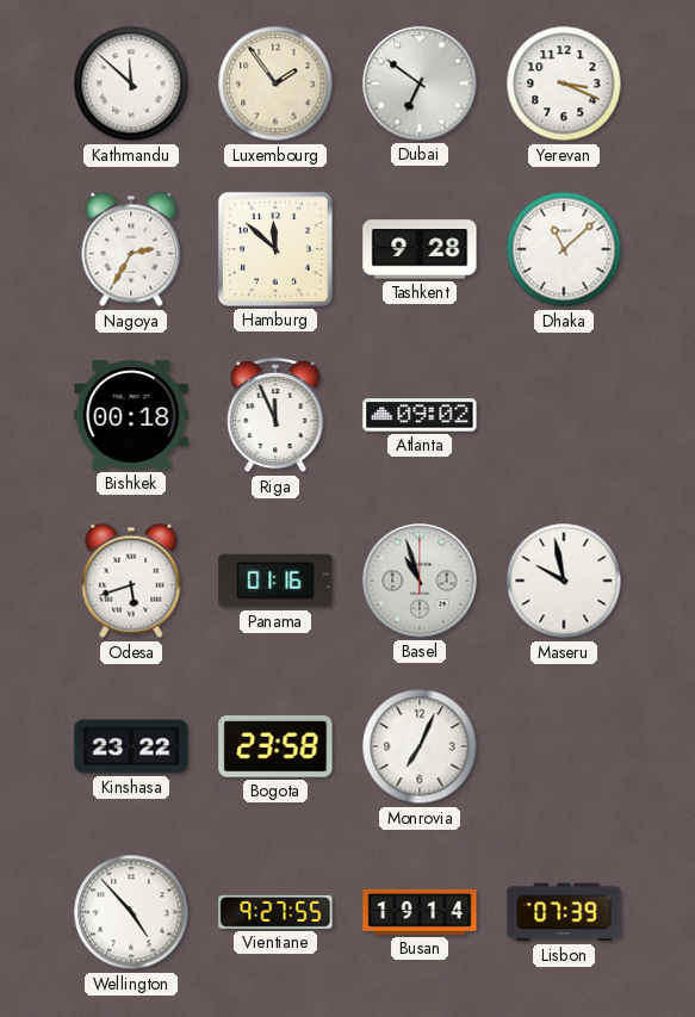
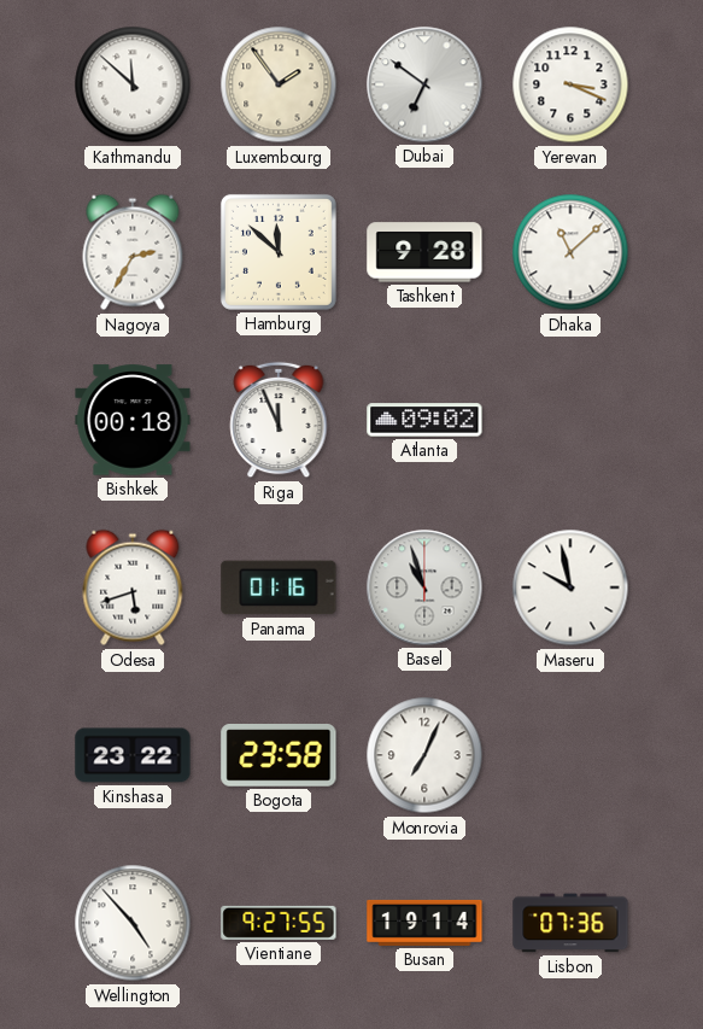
Lisbon: 07:39 -> 07:36 (570, 923)
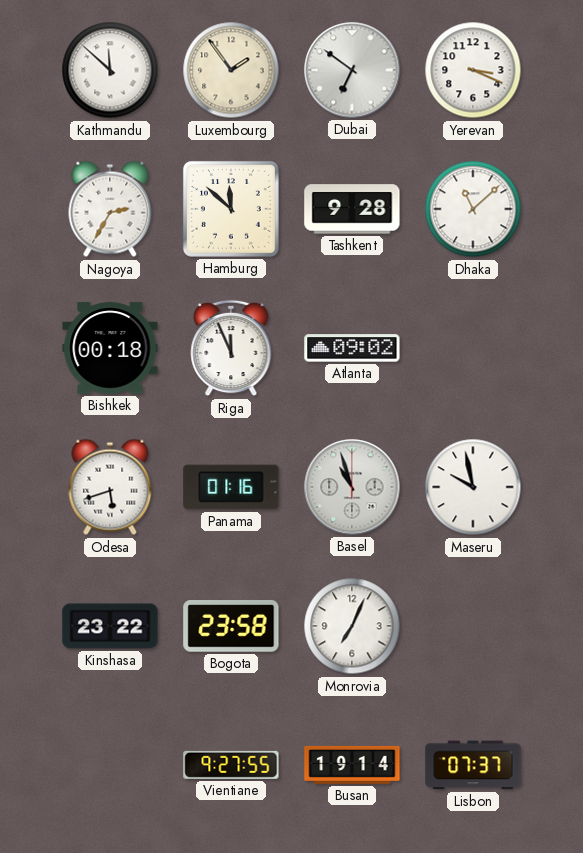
Wellington: 4:53 -> none (133, 923)
Lisbon: 07:36 -> 07:37 (473, 765)
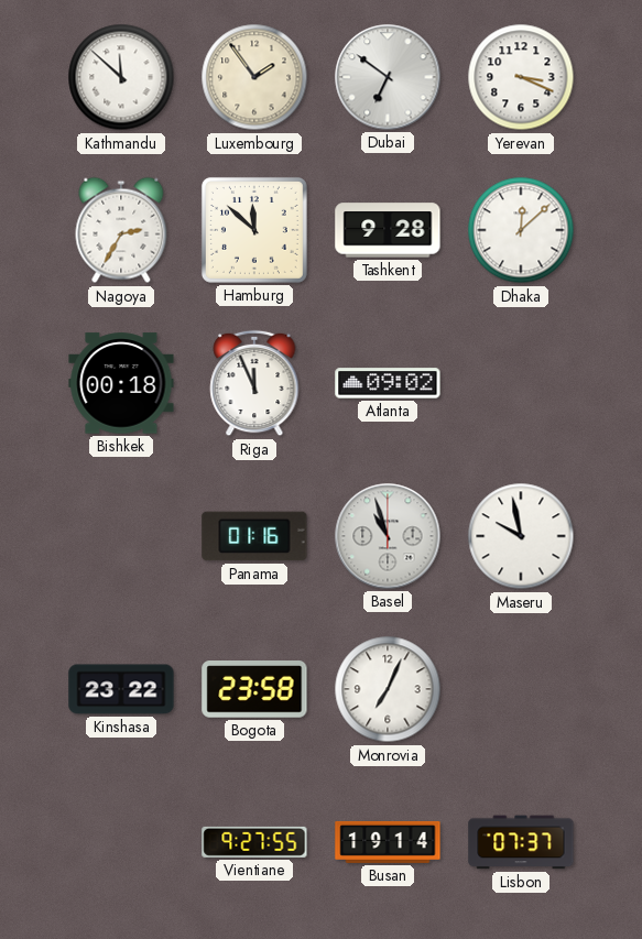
Dhaka: 11:08 -> 12:08 (521, 230)
Odesa: 5:42 -> none (110, 487)
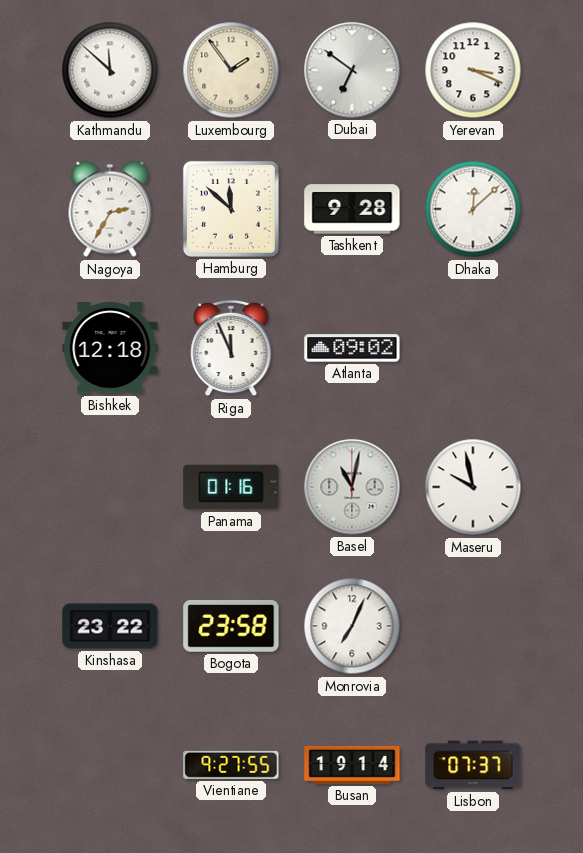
Bishkek: 00:18 -> 12:18 (110, 348)
Basel: 10:57 -> 11:02 (352, 487)
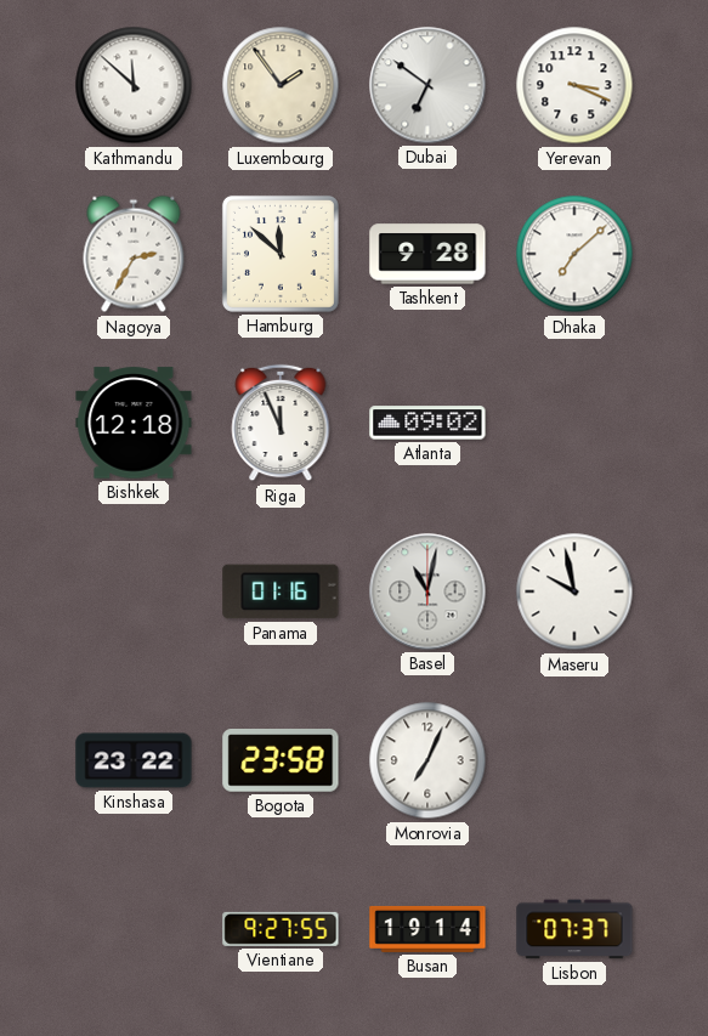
Dhaka: 12:08 -> 7:08 (574, 254)
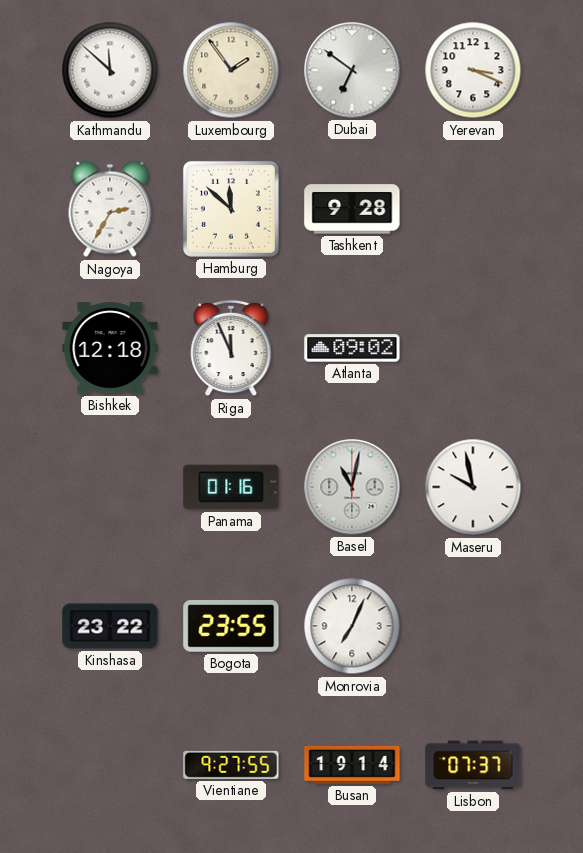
Dhaka: 7:08 -> none (574, 254)
Bogota: 23:58 -> 23:55 (231, 626)
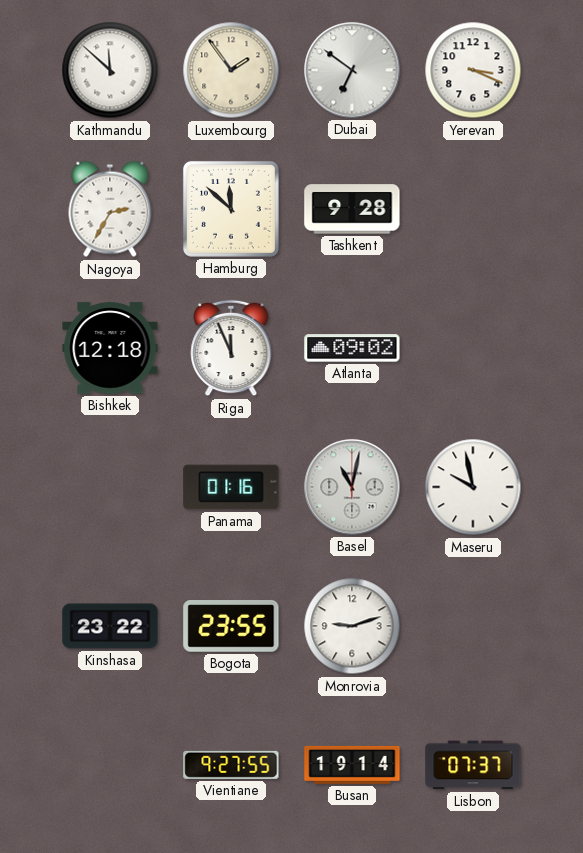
Monrovia: 7:04 -> 9:12 (352, 626)
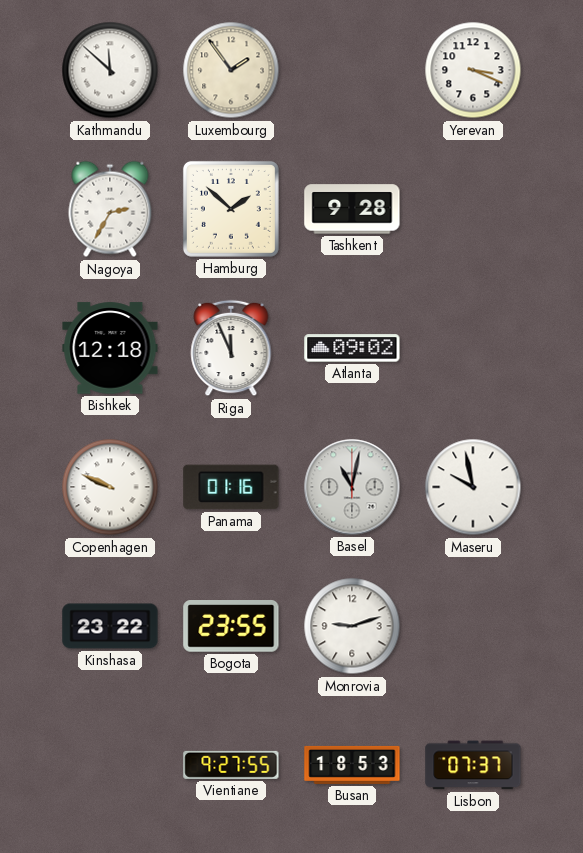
Dubai: 6:51 -> none (352, 70)
Hamburg: 11:52 -> 1:52 (231, 209)
Copenhagen: none -> 9:49 (110, 487)
Busan: 19:14 -> 18:53 (352, 765)
